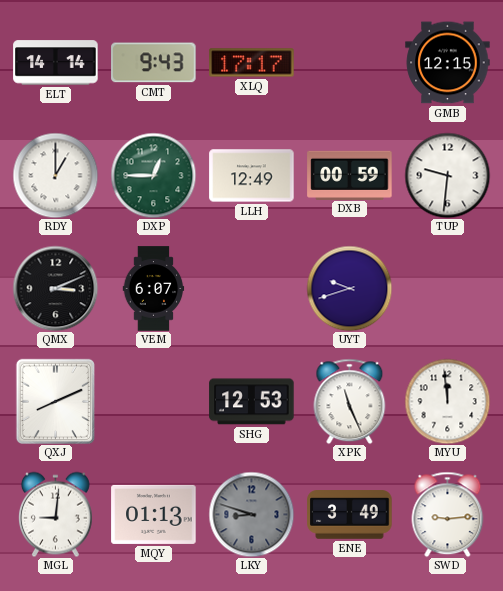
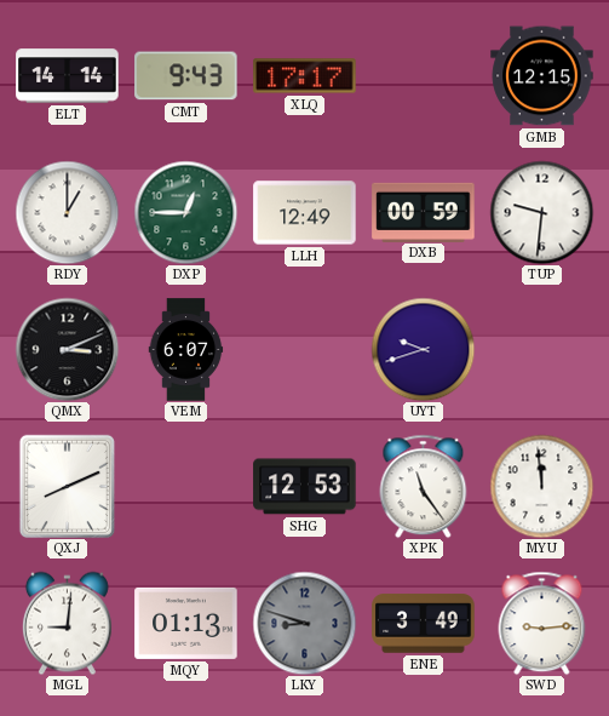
XPK: 11:26 -> 11:24 (424, 486)
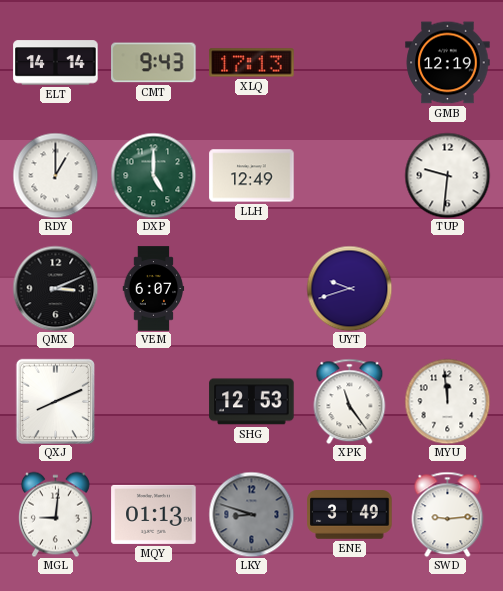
XLQ: 17:17 -> 17:13 (252, 63)
GMB: 12:15 -> 12:19 (448, 63)
DXP: 12:45 -> 5:00 (153, 175)
DXB: 00:59 -> none (424, 212)
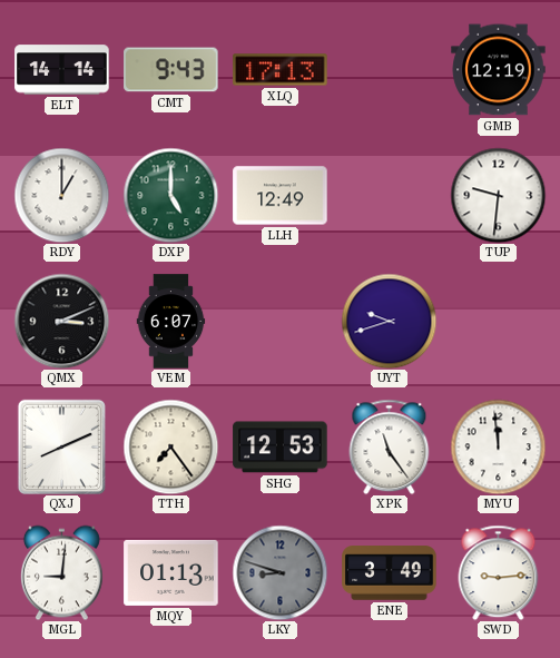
TTH: none -> 7:24 (170, 446)
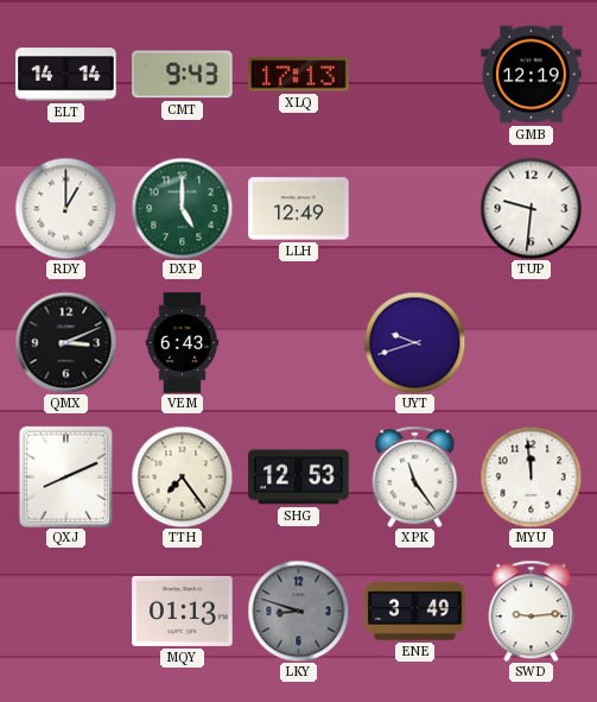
VEM: 6:07 -> 6:43 (183, 343)
MGL: 9:01 -> none (61, 572)
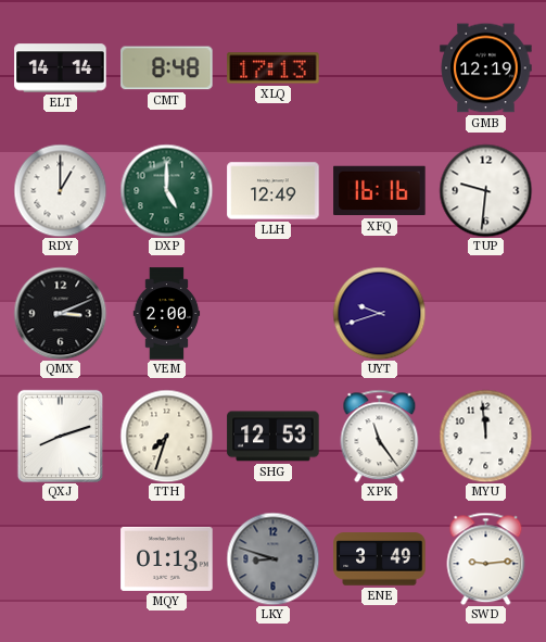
CMT: 9:43 -> 8:48 (167, 68)
XFQ: none -> 16:16 (380, 191)
VEM: 6:43 -> 2:00 (167, 314)
QXJ: 8:11 -> 8:12 (60, 436)
TTH: 7:24 -> 7:33 (166, 436)
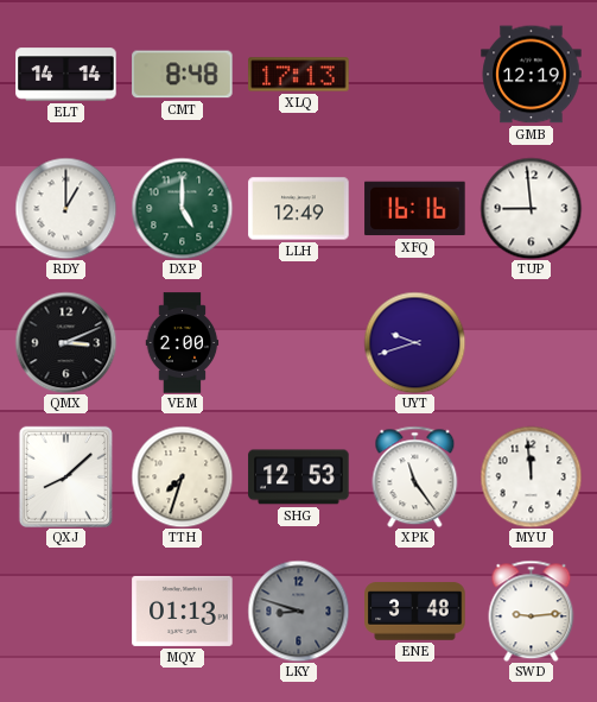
TUP: 9:31 -> 8:59 (531, 208)
QXJ: 8:12 -> 8:08 (65, 476)
ENE: 3:49 -> 3:48 (415, 612)
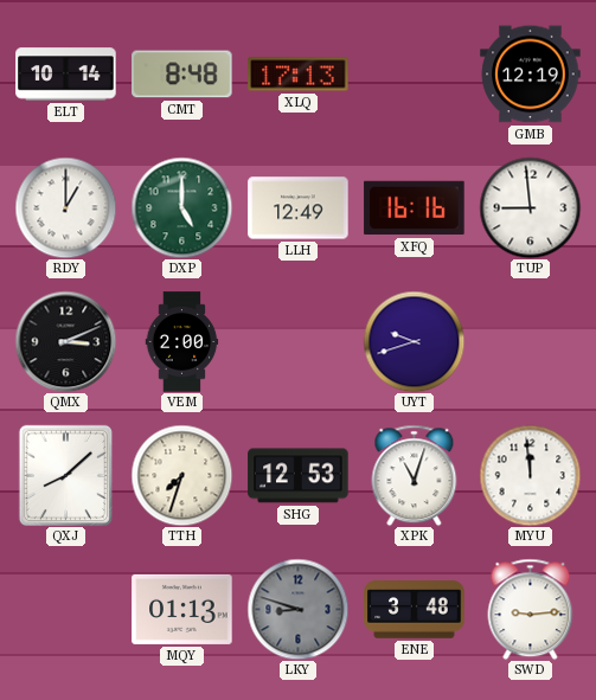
ELT: 14:14 -> 10:14 (66, 75)
XPK: 11:24 -> 11:03 (415, 475)
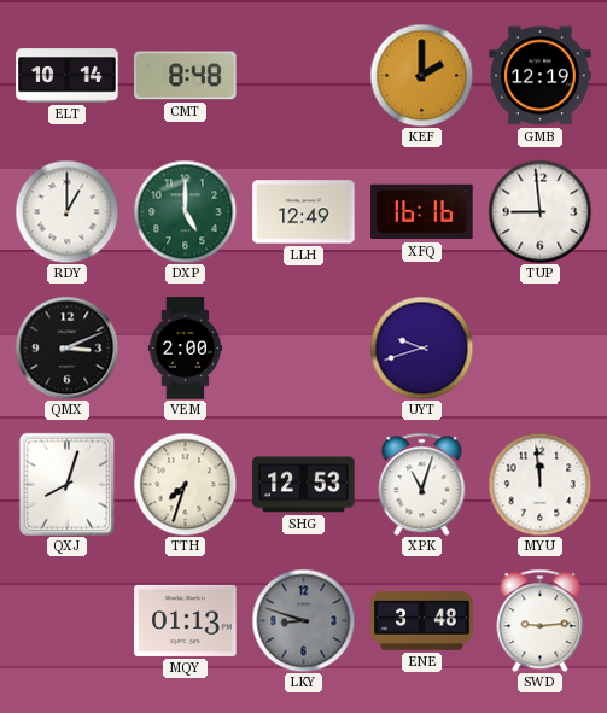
XLQ: 17:13 -> none (299, 75)
KEF: none -> 2:00 (421, 75)
QXJ: 8:08 -> 8:03 (66, 484)
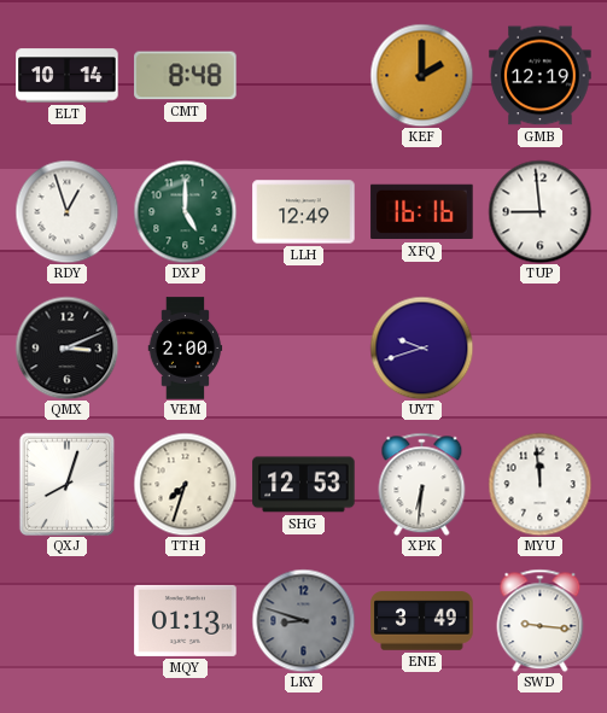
RDY: 1:00 -> 12:57 (66, 211)
XPK: 11:03 -> 6:31 (422, 484)
ENE: 3:48 -> 3:49 (422, 621)
SWD: 9:14 -> 9:16 (541, 620)
